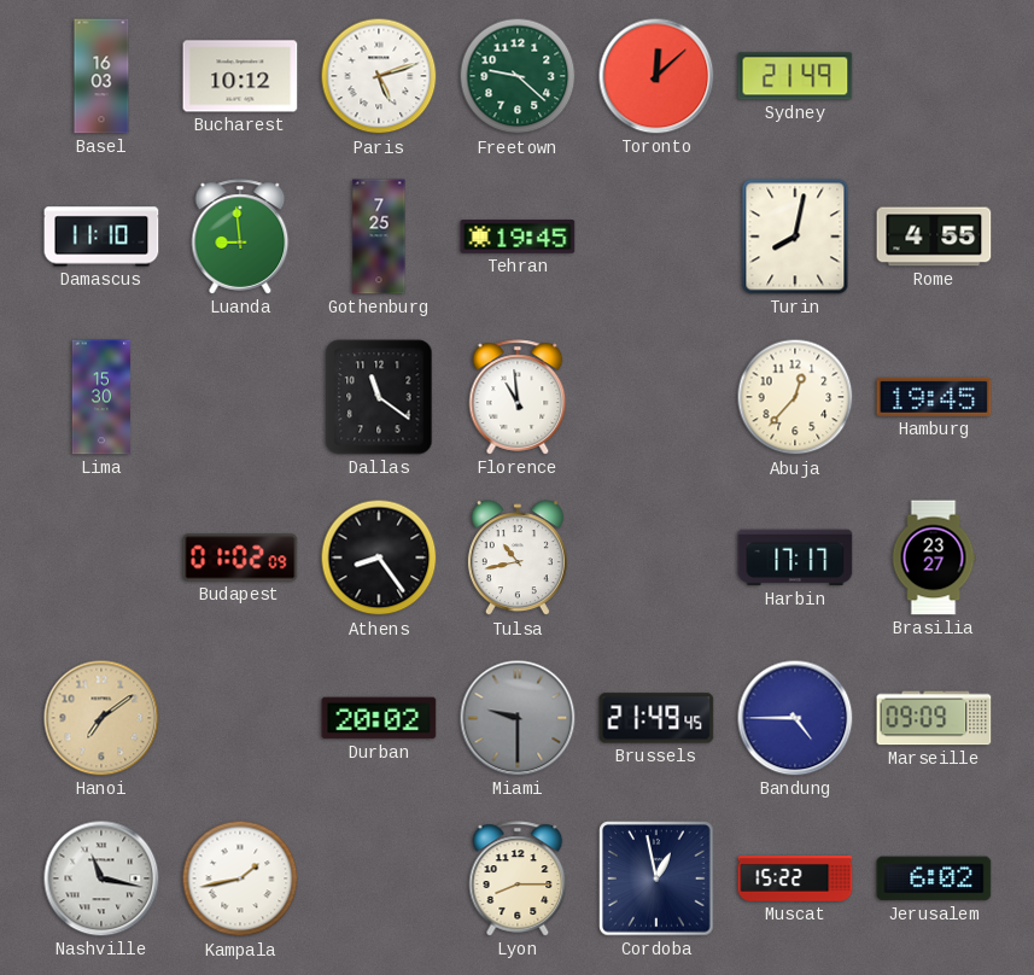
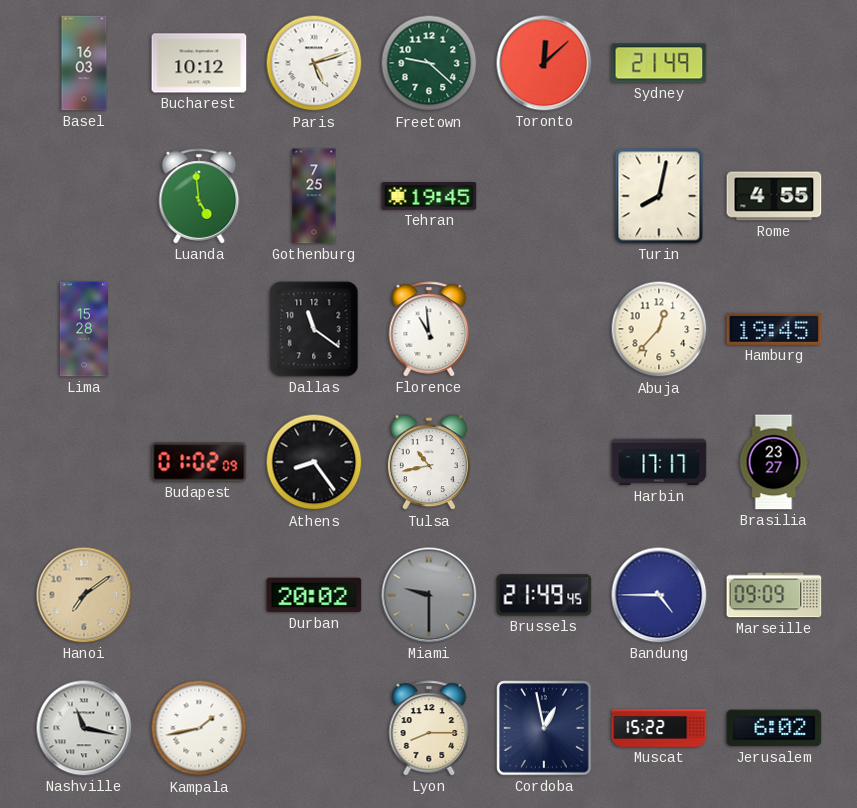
Damascus: 11:10 -> none (101, 237)
Luanda: 8:59 -> 4:59 (199, 196)
Lima: 15:30 -> 15:28 (83, 329)
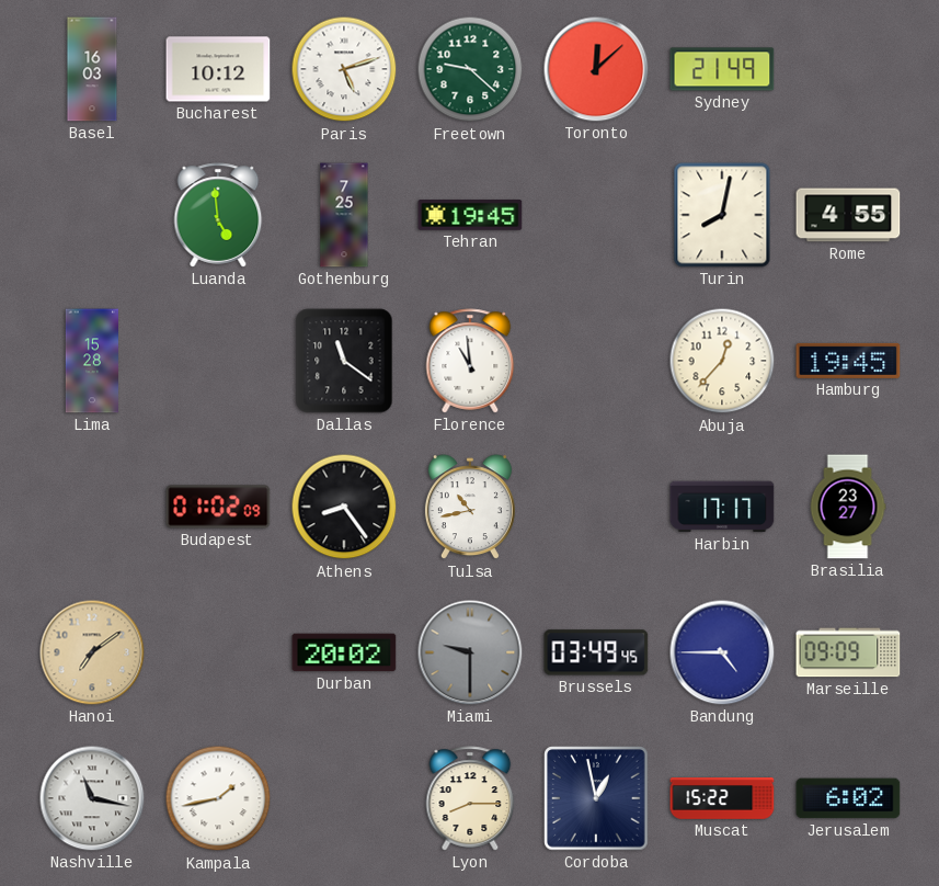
Brussels: 21:49 -> 03:49 (596, 652)
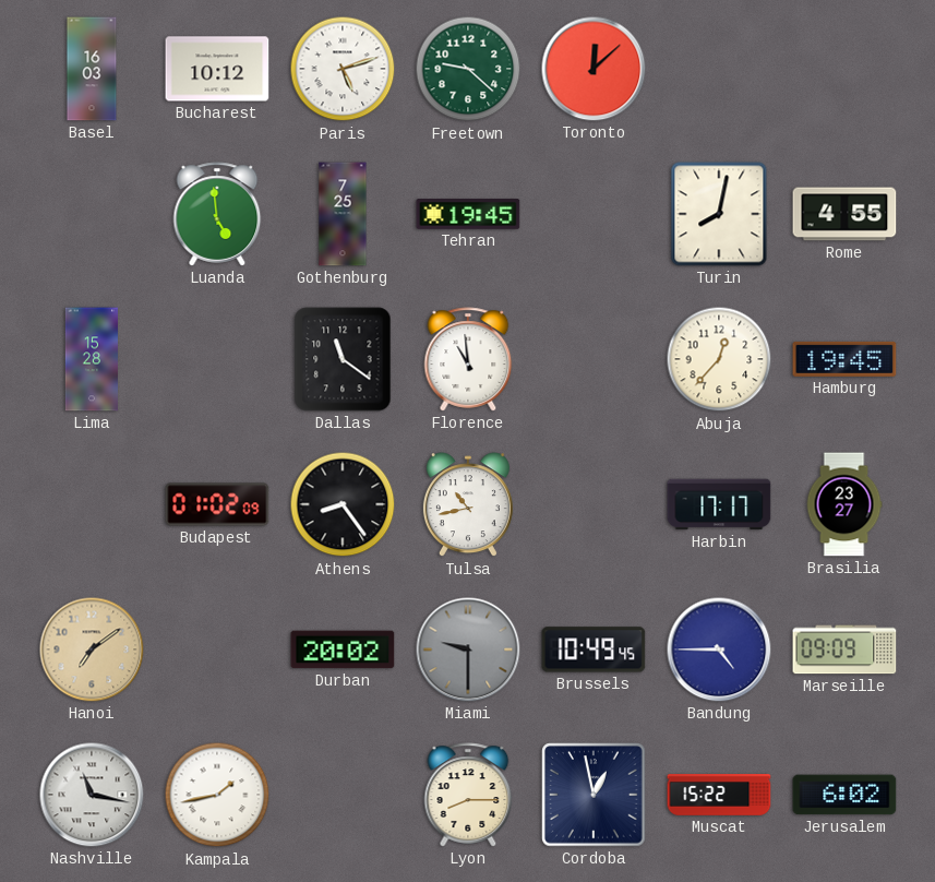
Sydney: 21:49 -> none (722, 69)
Brussels: 03:49 -> 10:49 (594, 649)
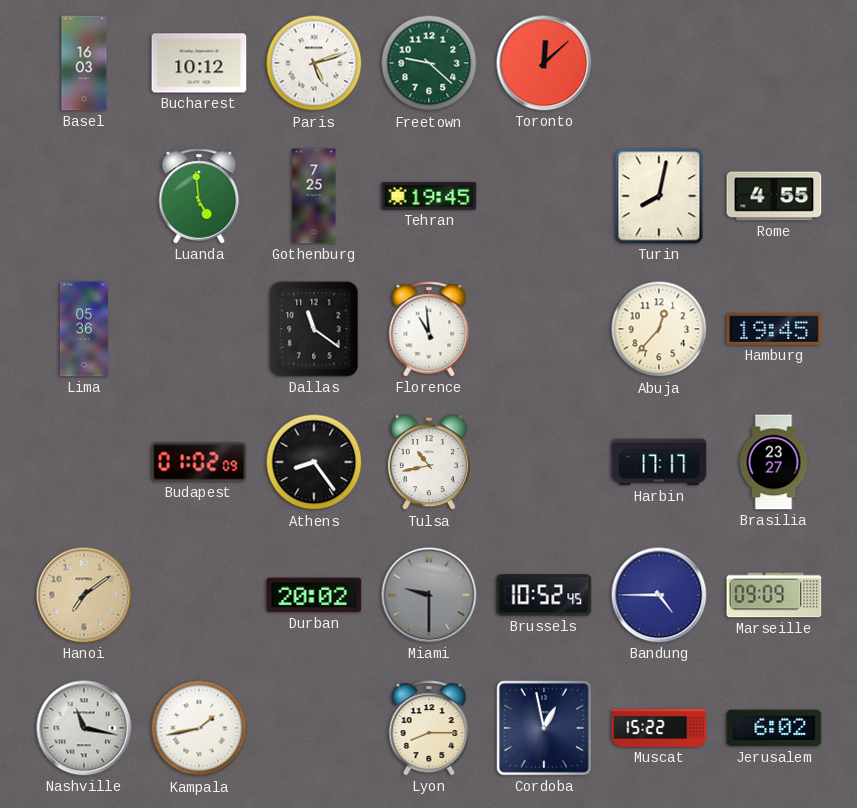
Lima: 15:28 -> 05:36 (83, 329)
Brussels: 10:49 -> 10:52 (544, 595)
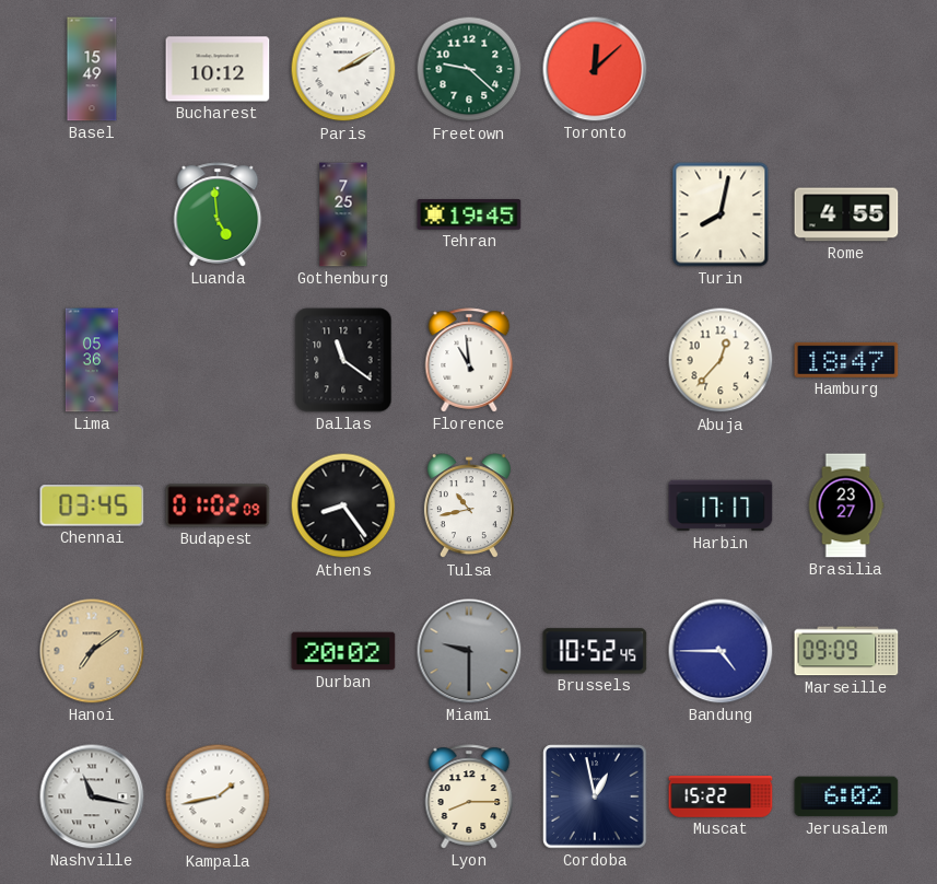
Basel: 16:03 -> 15:49 (92, 69)
Paris: 5:12 -> 2:10 (343, 69)
Hamburg: 19:45 -> 18:47 (846, 360)
Chennai: none -> 03:45 (92, 505)
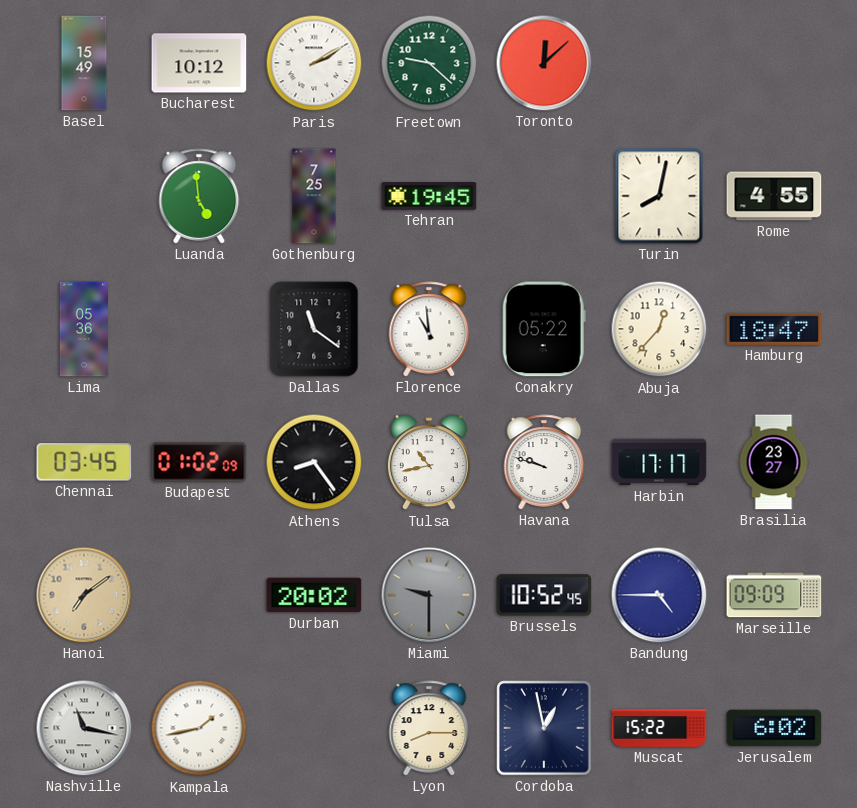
Conakry: none -> 05:22 (544, 329)
Havana: none -> 9:48 (544, 462)
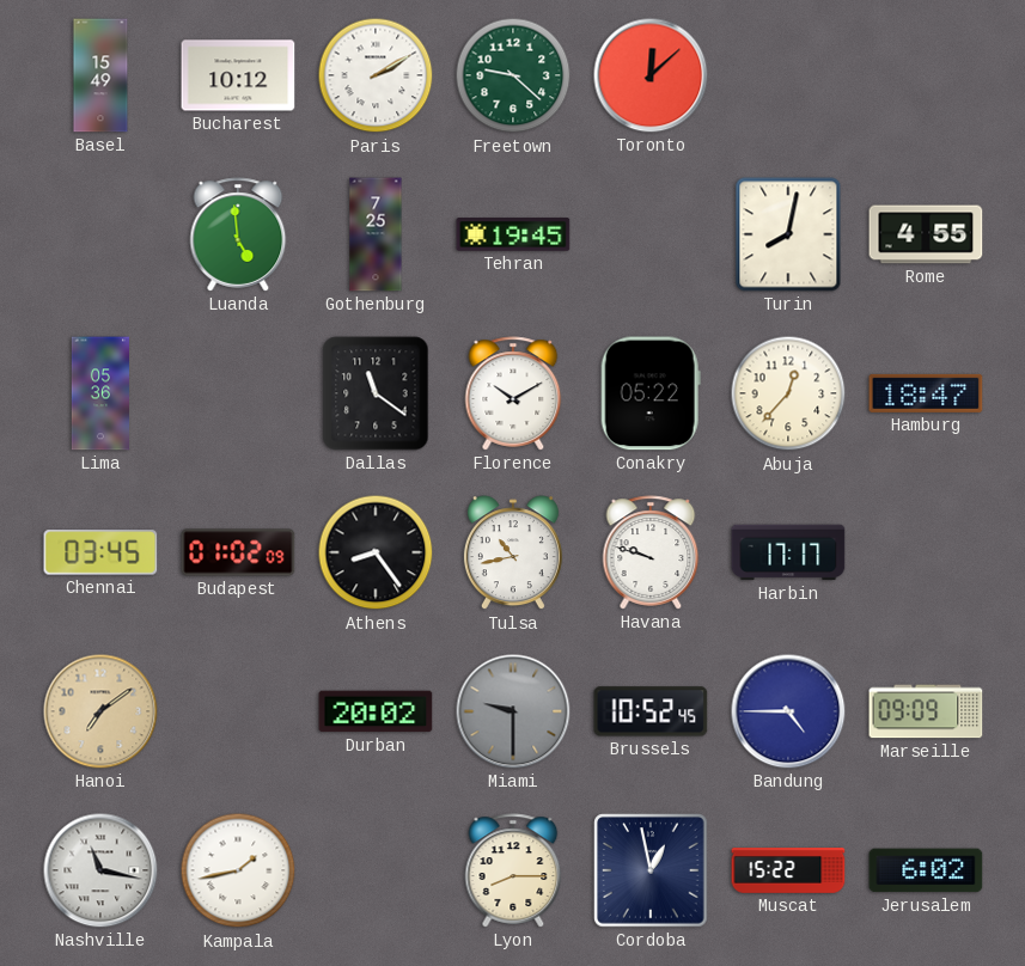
Florence: 10:59 -> 10:10 (513, 393)
Brasilia: 23:27 -> none (774, 462)
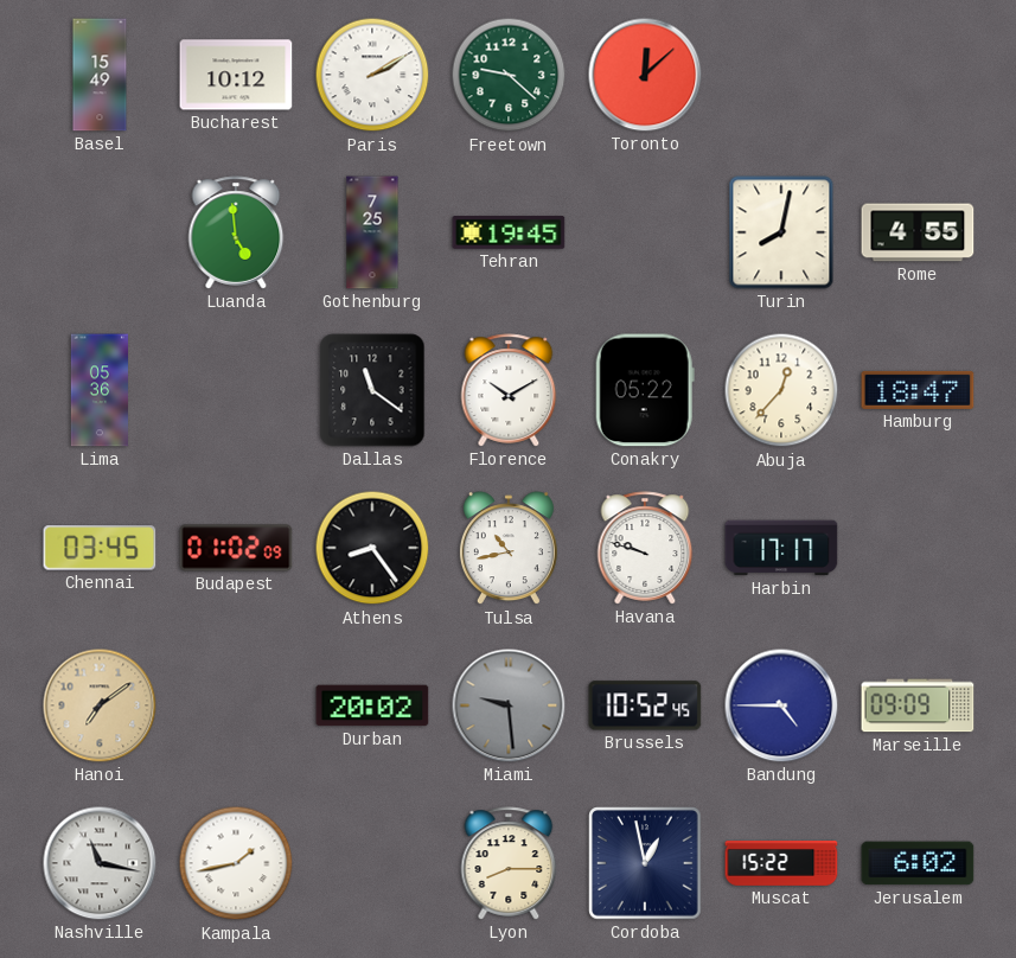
Miami: 9:30 -> 9:29 (509, 705)
